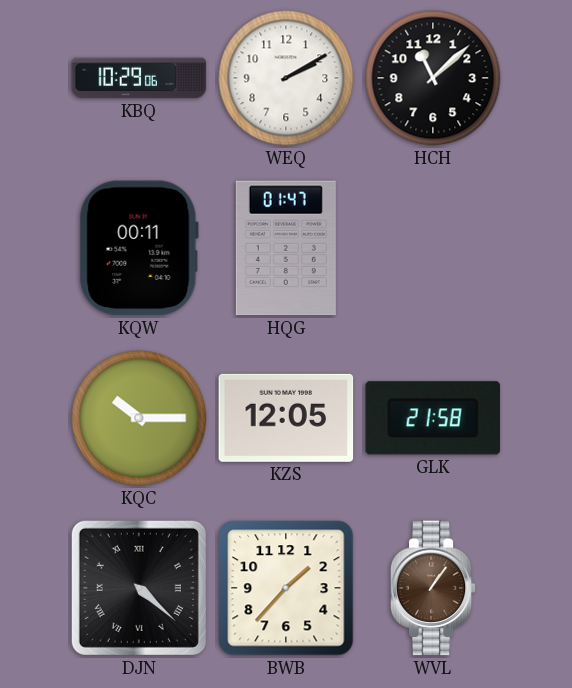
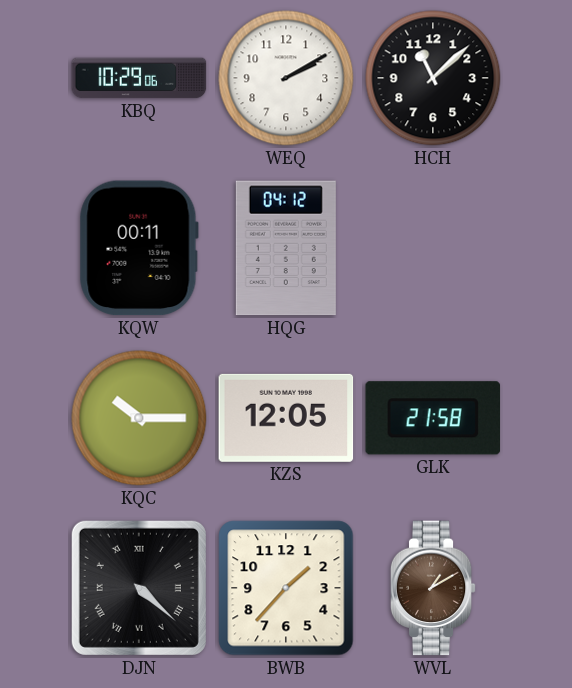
HQG: 01:47 -> 04:12 (286, 248)
WVL: 1:06 -> 1:10 (433, 588)
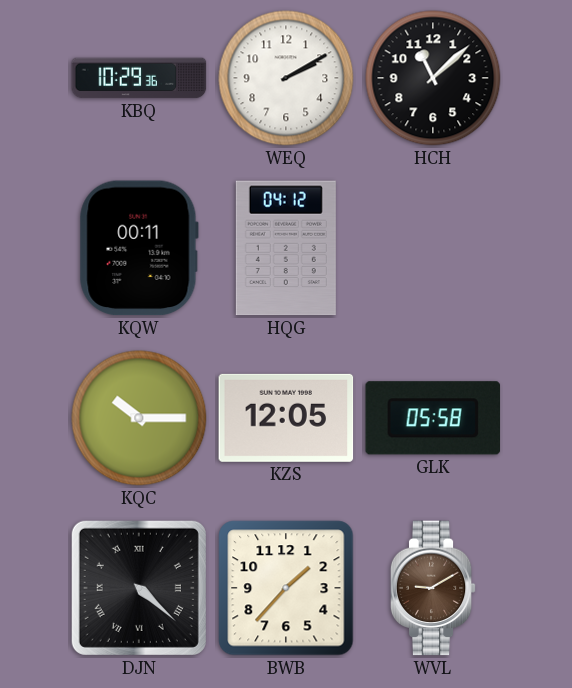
KBQ: 10:29:06 -> 10:29:36 (139, 78)
GLK: 21:58 -> 05:58 (433, 418)
WVL: 1:10 -> 9:10 (433, 588)
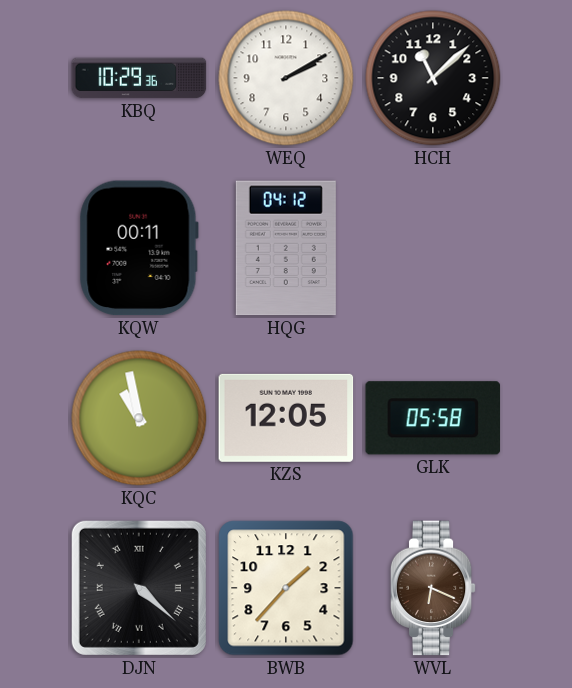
KQC: 10:15 -> 10:58 (139, 418)
WVL: 9:10 -> 6:19 (433, 588)
